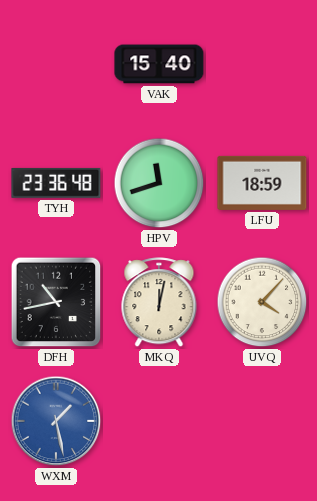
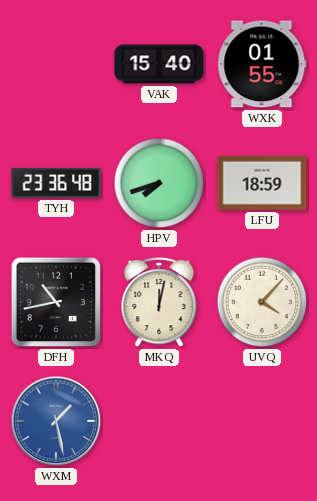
WXK: none -> 01:55 (262, 64)
HPV: 11:42 -> 7:42 (159, 183)
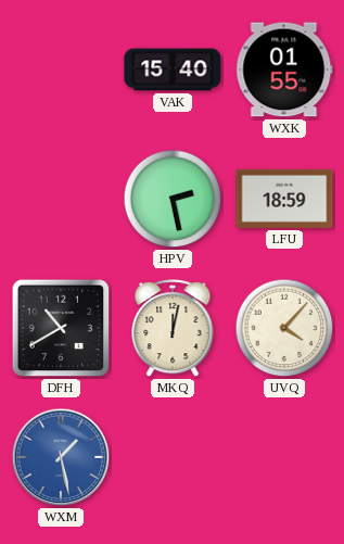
TYH: 23:36 -> none (56, 183)
HPV: 7:42 -> 2:28 (173, 199)
DFH: 10:43 -> 10:40 (61, 328)
